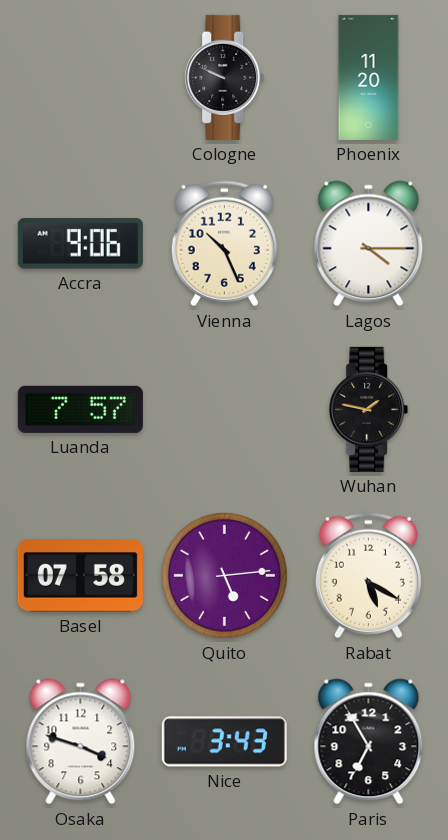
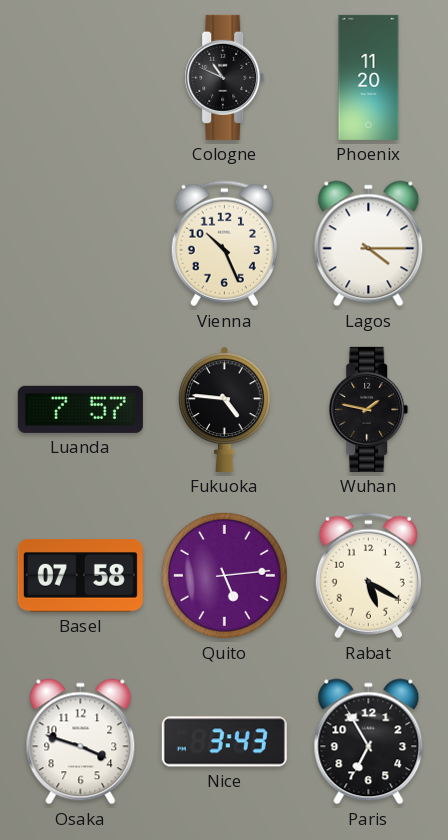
Cologne: 9:49 -> 10:49 (225, 77)
Accra: 9:06 -> none (80, 244)
Fukuoka: none -> 4:46 (225, 409)
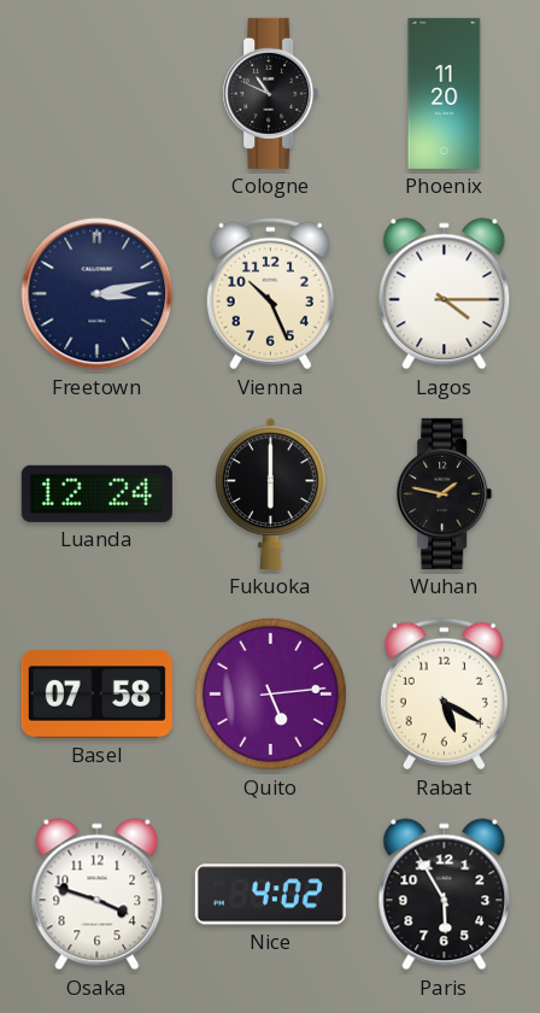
Freetown: none -> 3:13 (98, 294)
Luanda: 7:57 -> 12:24 (96, 493)
Fukuoka: 4:46 -> 6:00 (271, 493)
Nice: 3:43 -> 4:02 (270, 895)
Paris: 6:55 -> 5:55 (445, 895)
